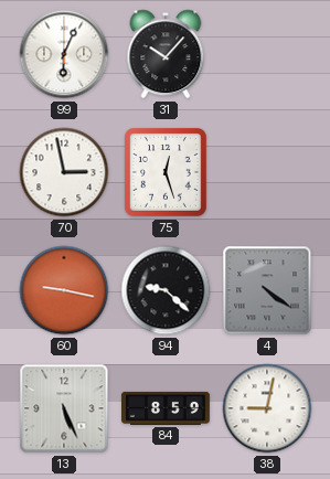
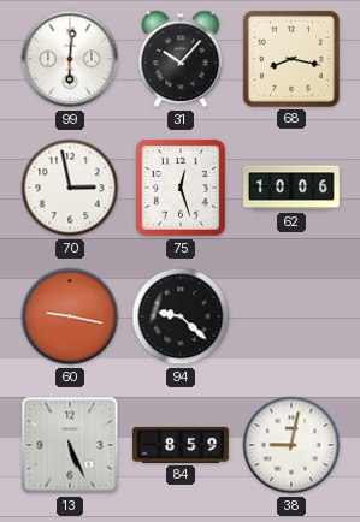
99: 6:04 -> 6:01 (70, 59)
68: none -> 8:17 (291, 59)
62: none -> 10:06 (293, 188)
4: 4:21 -> none (267, 290)
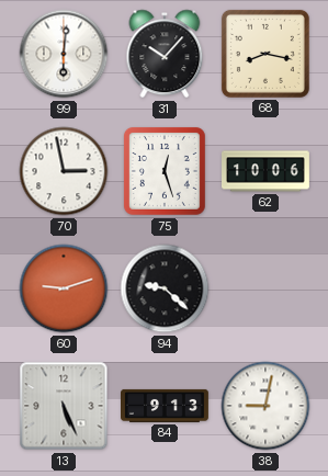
60: 9:17 -> 9:12 (64, 288)
84: 8:59 -> 9:13 (166, 406)
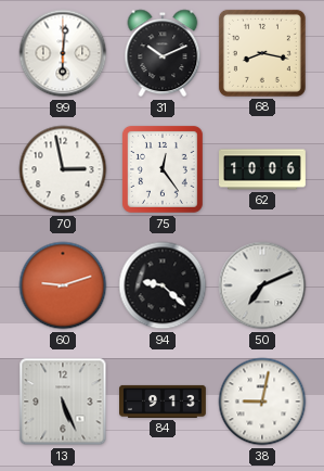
31: 10:07 -> 10:11 (163, 53)
75: 12:27 -> 12:24 (163, 169)
50: none -> 7:11 (262, 285)
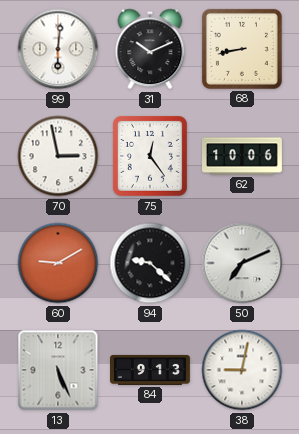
68: 8:17 -> 8:43 (242, 49)
60: 9:12 -> 9:10 (58, 263)
